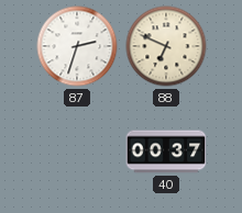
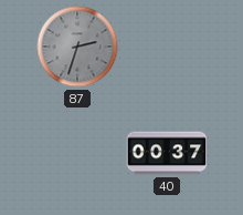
87 dial: white -> grey (77, 47)
88: 6:49 -> none (166, 46)
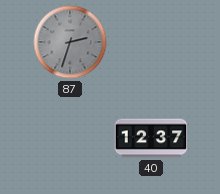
40: 00:37 -> 12:37 (151, 138)
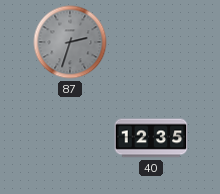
40: 12:37 -> 12:35 (151, 138)
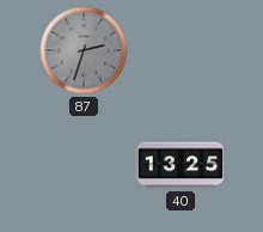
40: 12:35 -> 13:25 (181, 165)
